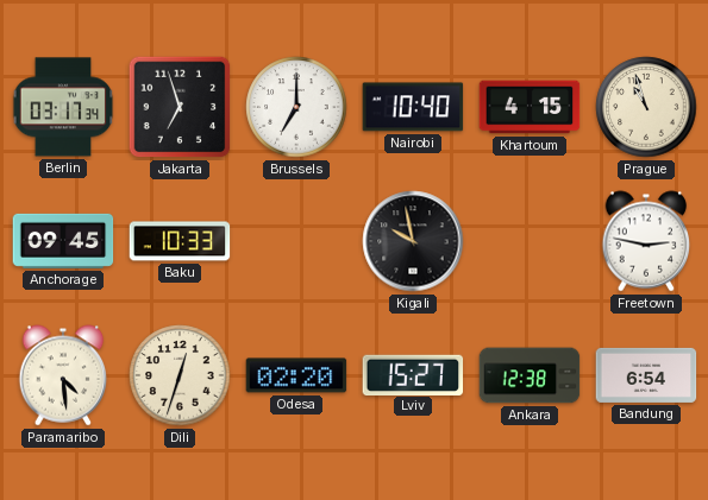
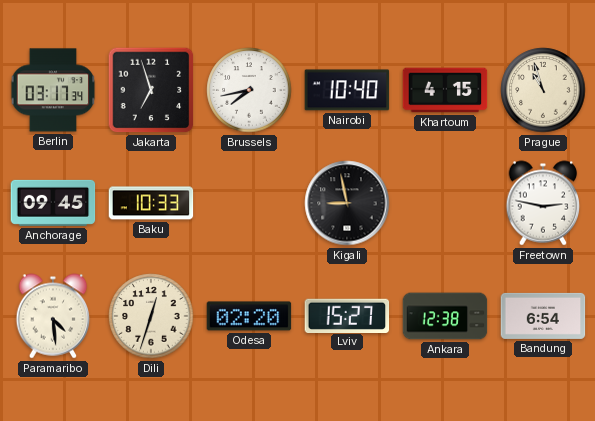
Brussels: 7:00 -> 7:43 (249, 90)
Kigali: 9:58 -> 8:58 (347, 203)
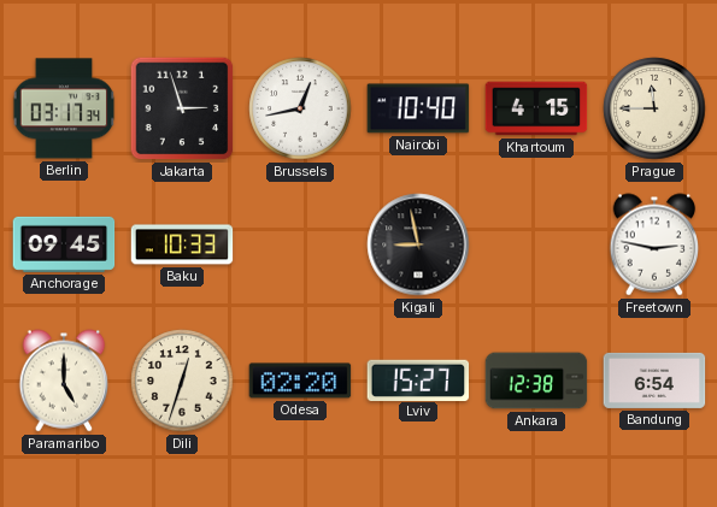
Jakarta: 6:57 -> 2:57 (182, 108)
Brussels: 7:43 -> 12:43 (300, 108)
Prague: 10:57 -> 11:45 (654, 108)
Paramaribo: 4:29 -> 5:00 (64, 381)
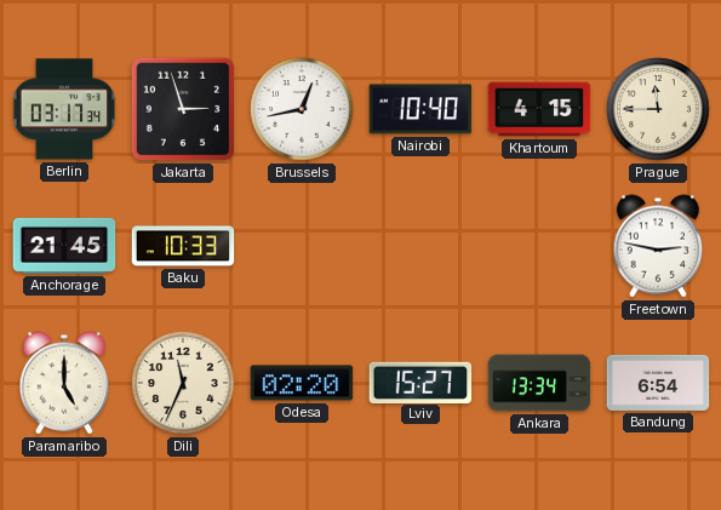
Anchorage: 09:45 -> 21:45 (64, 246)
Kigali: 8:58 -> none (418, 244)
Dili: 12:33 -> 11:34 (183, 383)
Ankara: 12:38 -> 13:34 (539, 383)
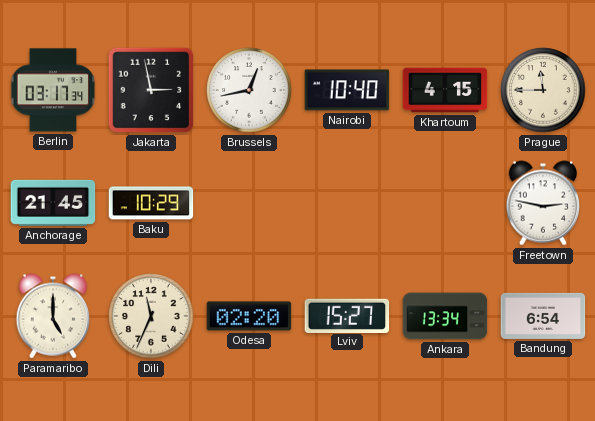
Jakarta: 2:57 -> 2:58 (151, 90)
Baku: 10:33 -> 10:29 (151, 203)
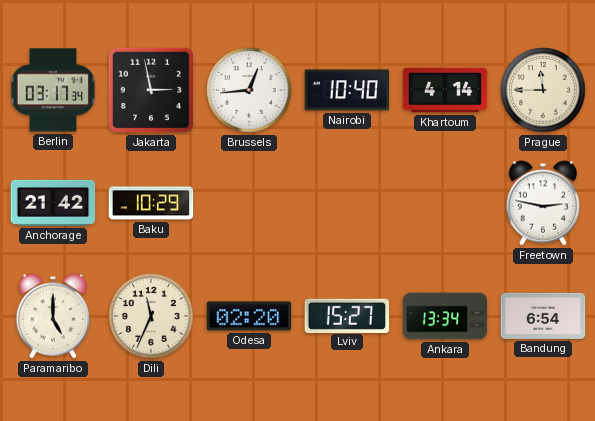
Brussels: 12:43 -> 12:44 (249, 90)
Khartoum: 4:15 -> 4:14 (445, 90)
Anchorage: 21:45 -> 21:42 (53, 203)
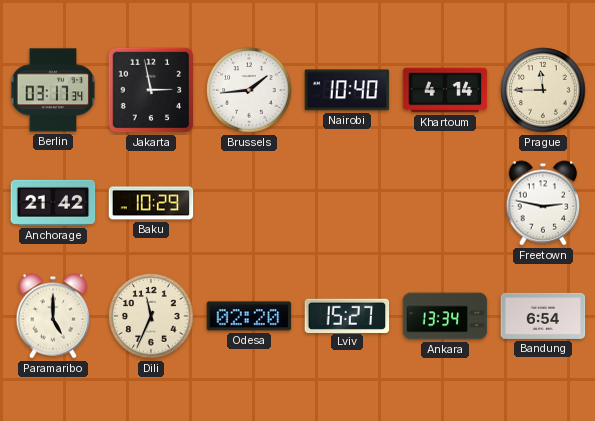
Brussels: 12:44 -> 1:44 (249, 90)
